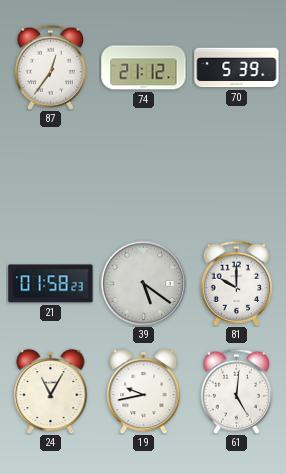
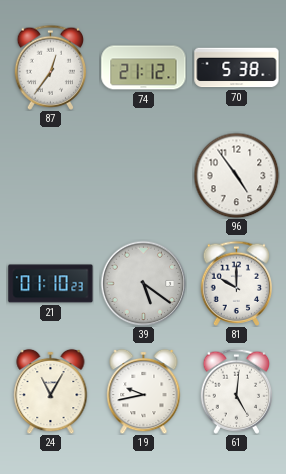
70: 5:39 -> 5:38 (237, 68)
96: none -> 4:54 (236, 175)
21: 01:58 -> 01:10 (51, 284)
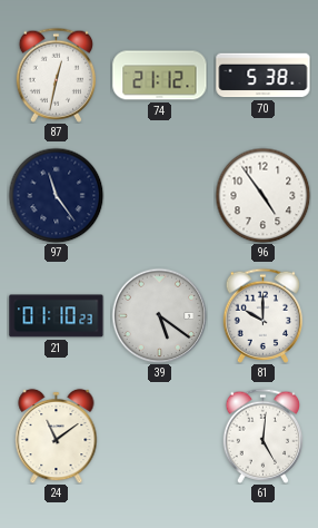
87: 12:36 -> 12:32 (57, 75)
97: none -> 11:24 (56, 195)
24: 11:05 -> 11:09 (57, 436)
19: 9:43 -> none (144, 391)
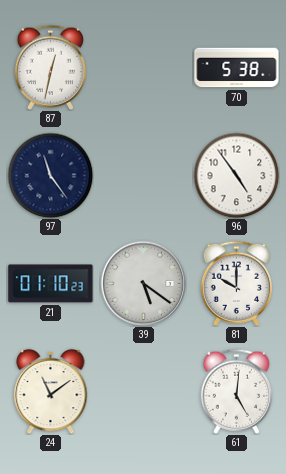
74: 21:12 -> none (160, 76)
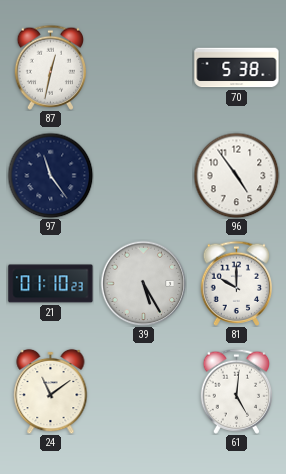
39: 5:21 -> 5:25 (143, 283)
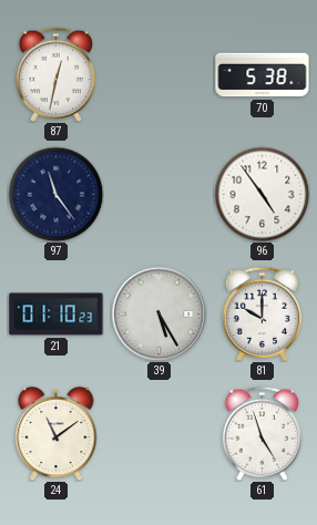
61: 5:01 -> 4:57 (263, 433)
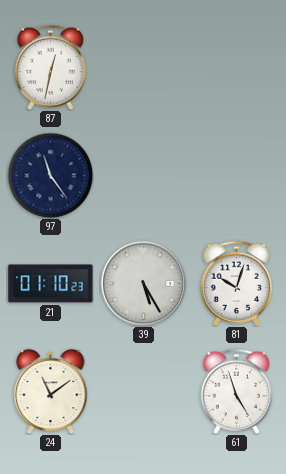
70: 5:38 -> none (263, 75)
96: 4:54 -> none (262, 194)
81: 10:00 -> 10:03 (237, 283)
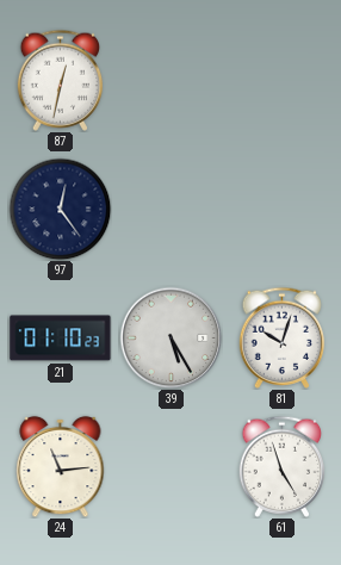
97: 11:24 -> 12:24 (60, 209)
24: 11:09 -> 11:14 (61, 466)
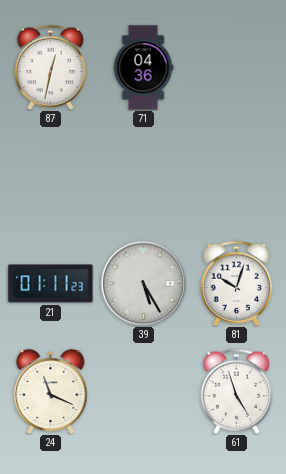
71: none -> 04:36 (143, 68)
97: 12:24 -> none (60, 209)
21: 01:10 -> 01:11 (51, 284)
24: 11:14 -> 11:19 (51, 391)
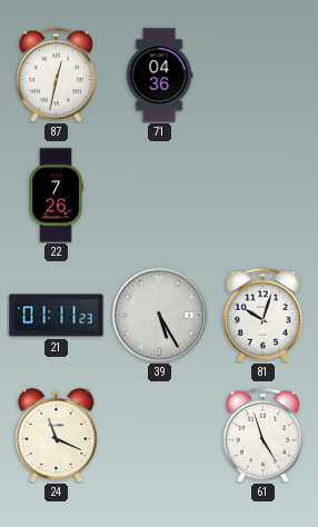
22: none -> 7:26 (56, 196)
